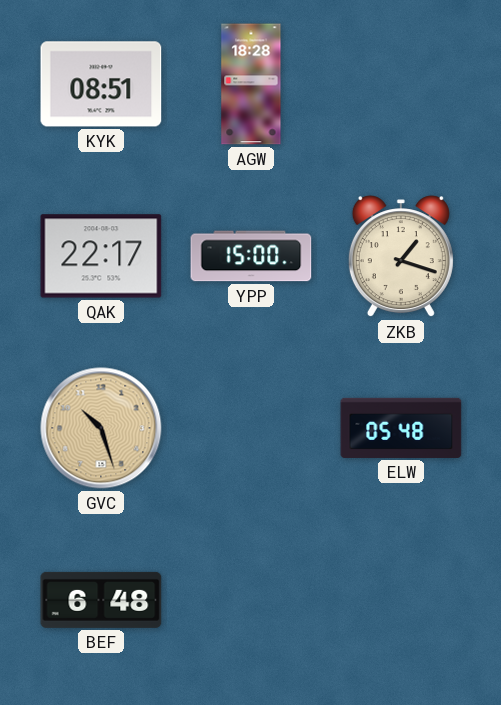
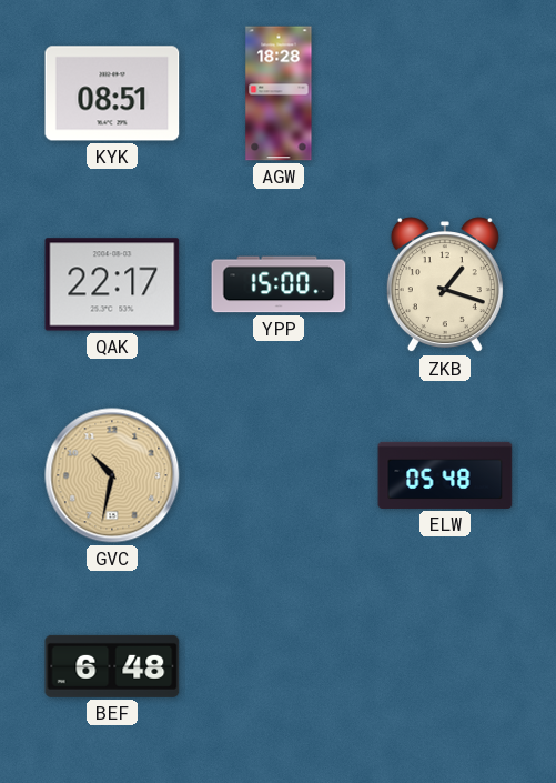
GVC: 10:27 -> 10:32 (112, 475)
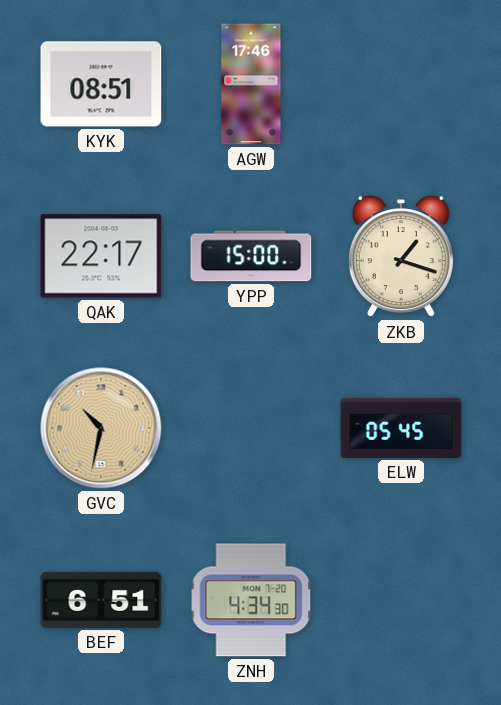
AGW: 18:28 -> 17:46 (251, 84)
ELW: 05:48 -> 05:45 (401, 428)
BEF: 6:48 -> 6:51 (101, 600)
ZNH: none -> 4:34 (251, 600)
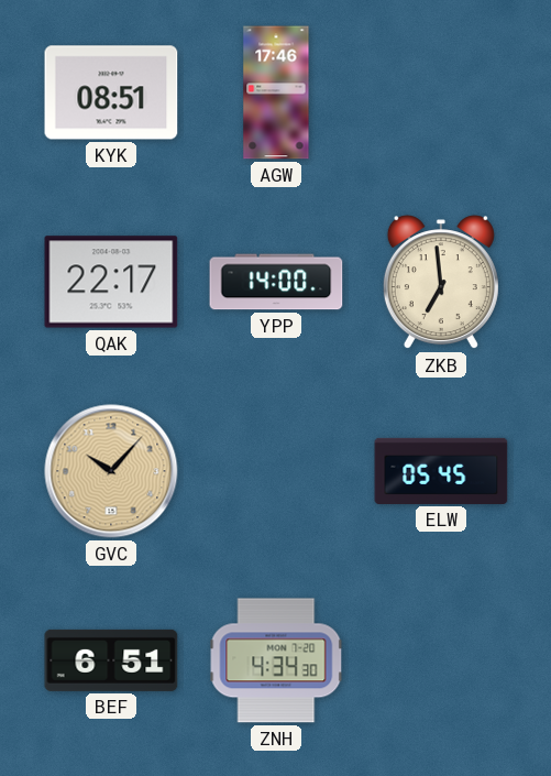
YPP: 15:00 -> 14:00 (276, 282)
ZKB: 1:18 -> 6:59 (441, 283)
GVC: 10:32 -> 10:07 (111, 471)
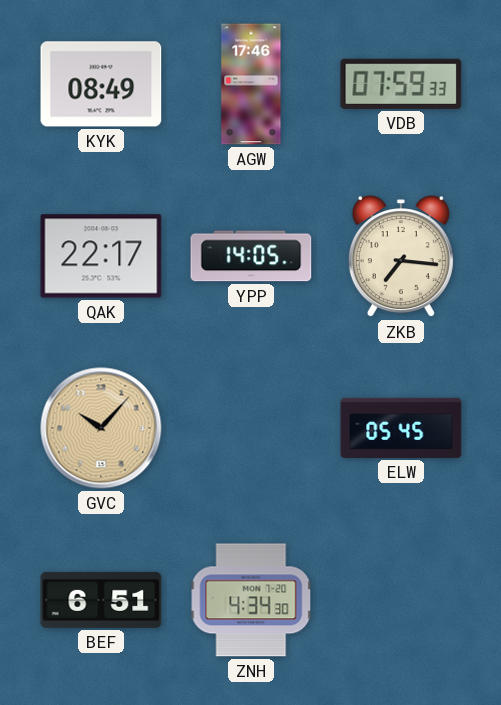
KYK: 08:51 -> 08:49 (101, 84)
VDB: none -> 07:59 (401, 84)
YPP: 14:00 -> 14:05 (251, 256)
ZKB: 6:59 -> 7:16 (401, 257)
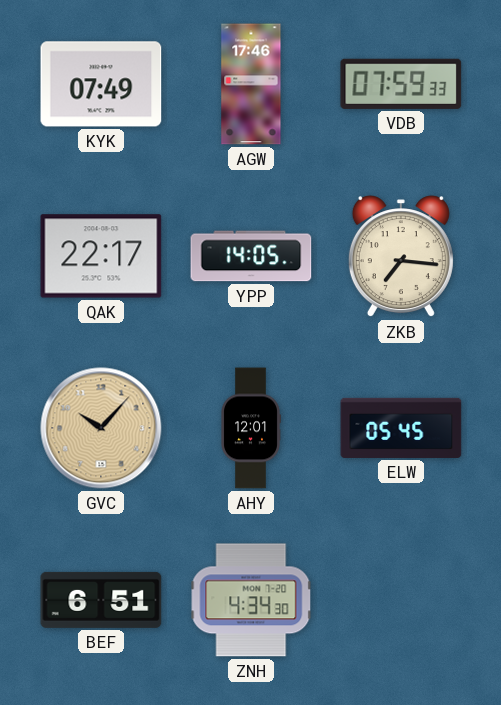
KYK: 08:49 -> 07:49 (101, 84)
AHY: none -> 12:01 (251, 428)
